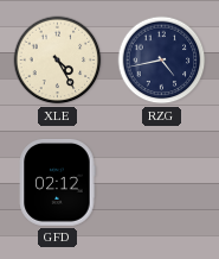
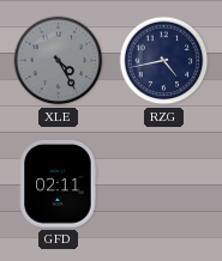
XLE dial: cream -> grey (59, 61)
GFD: 02:12 -> 02:11 (58, 183)
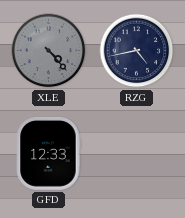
XLE: 4:25 -> 4:23 (49, 51)
GFD: 02:11 -> 12:33 (48, 153)
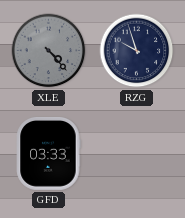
RZG: 4:43 -> 9:57 (137, 51)
GFD: 12:33 -> 03:33 (48, 153)
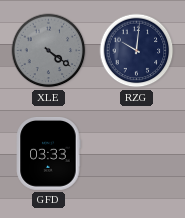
XLE: 4:23 -> 4:21 (49, 51)
RZG: 9:57 -> 10:01 (137, 51)
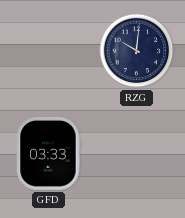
XLE: 4:21 -> none (49, 51)
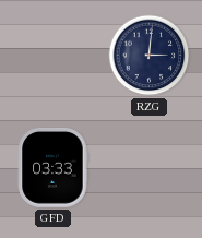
RZG: 10:01 -> 3:01 (150, 56)
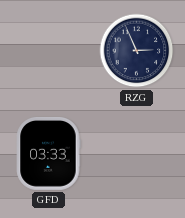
RZG: 3:01 -> 2:56 (137, 51)
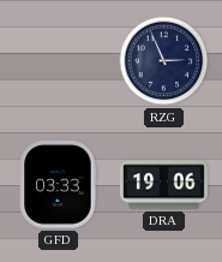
DRA: none -> 19:06 (163, 185)
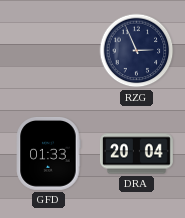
GFD: 03:33 -> 01:33 (48, 153)
DRA: 19:06 -> 20:04 (136, 154)
